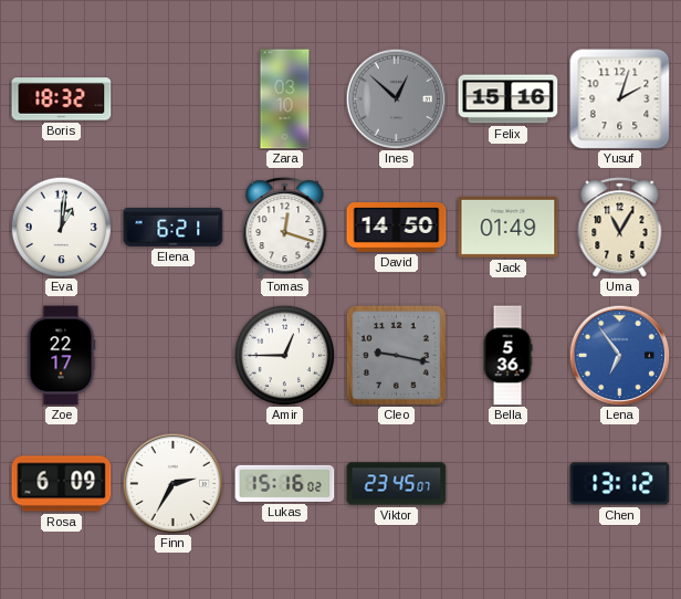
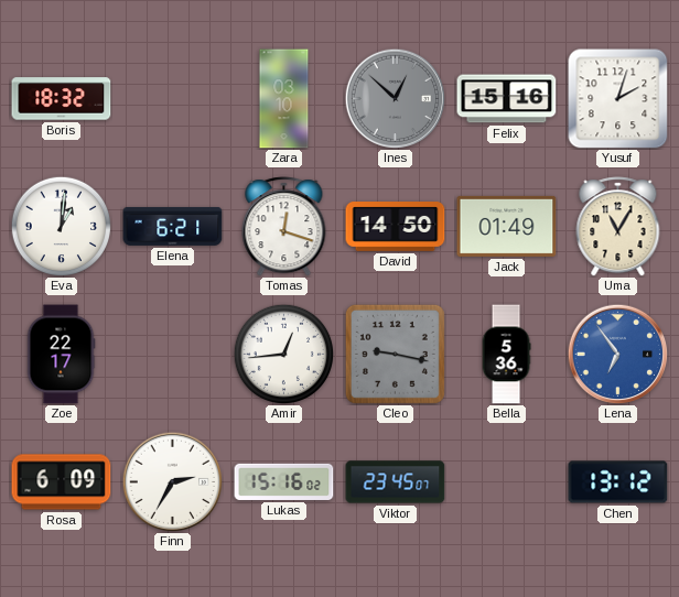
Amir: 12:45 -> 12:44 (283, 354)
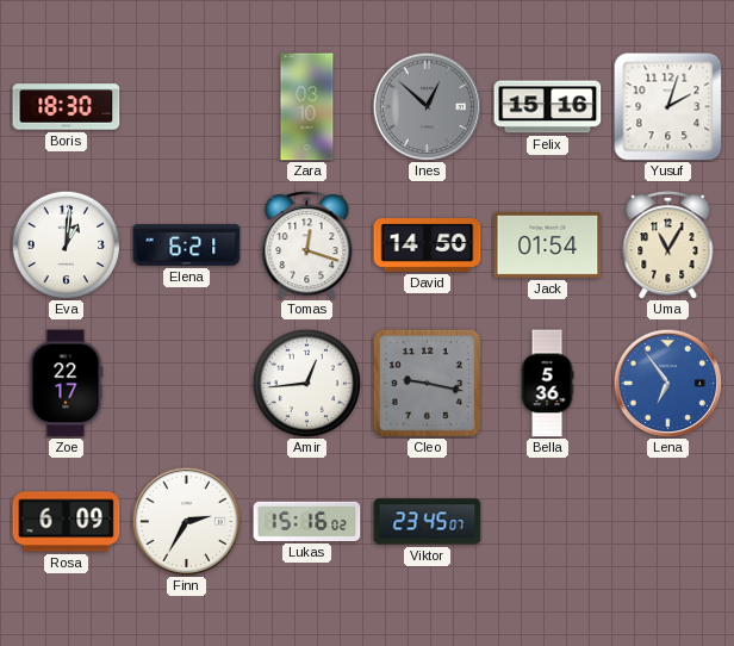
Boris: 18:32 -> 18:30 (67, 107)
Jack: 01:49 -> 01:54 (548, 244)
Chen: 13:12 -> none (618, 482)
